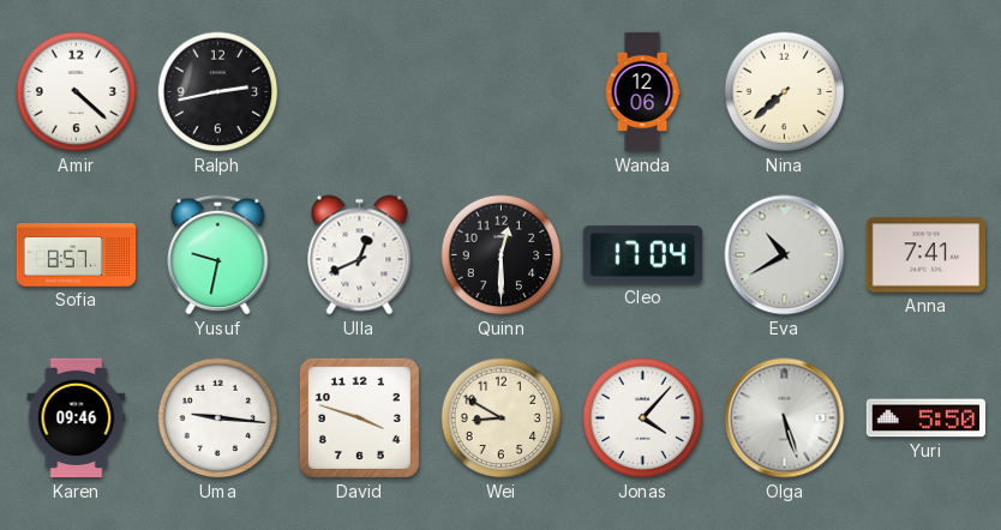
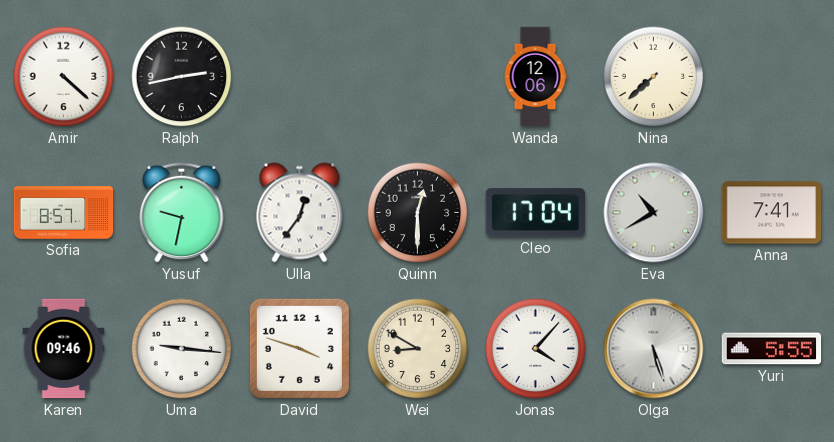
Ulla: 12:41 -> 12:36 (300, 213)
Yuri: 5:50 -> 5:55 (772, 349)
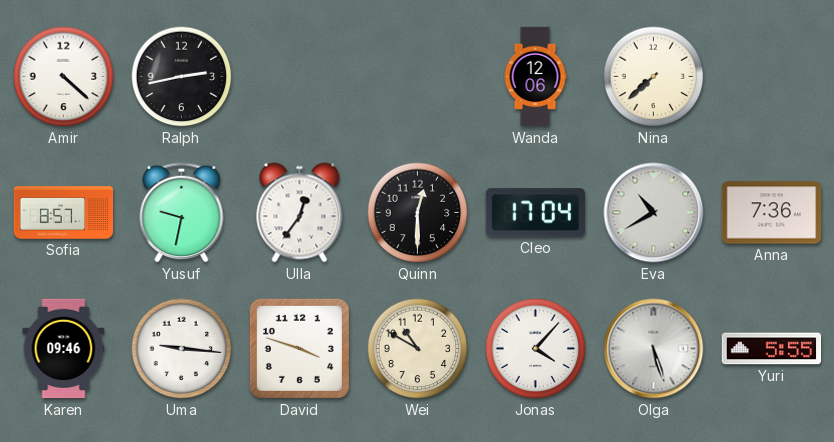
Anna: 7:41 -> 7:36 (772, 213)
Wei: 8:50 -> 10:50 (418, 349)
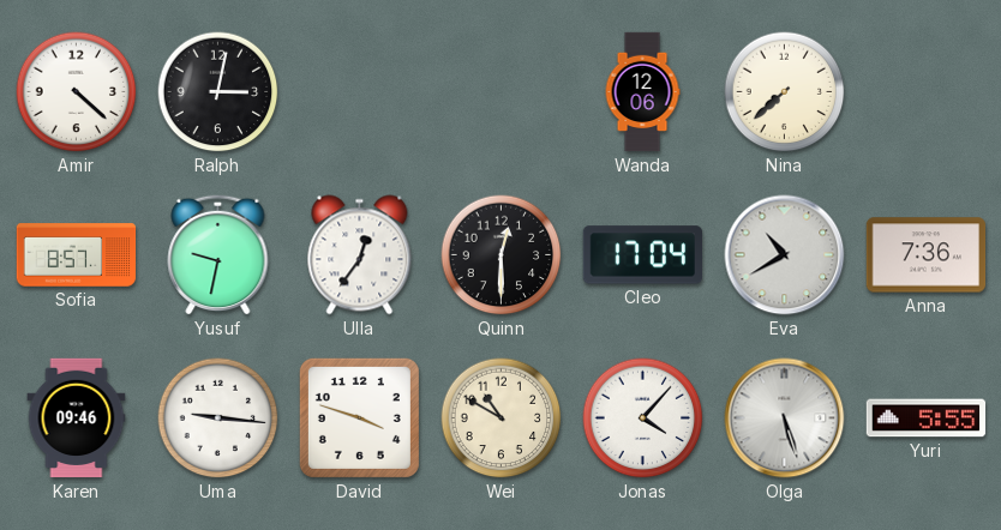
Ralph: 2:43 -> 3:02 (218, 92)
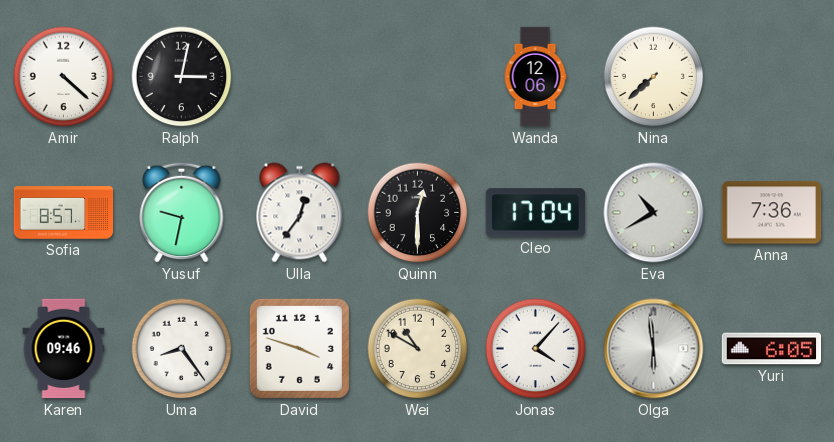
Uma: 9:16 -> 8:24 (182, 349)
Olga: 5:27 -> 5:59 (654, 349)
Yuri: 5:55 -> 6:05 (772, 349)
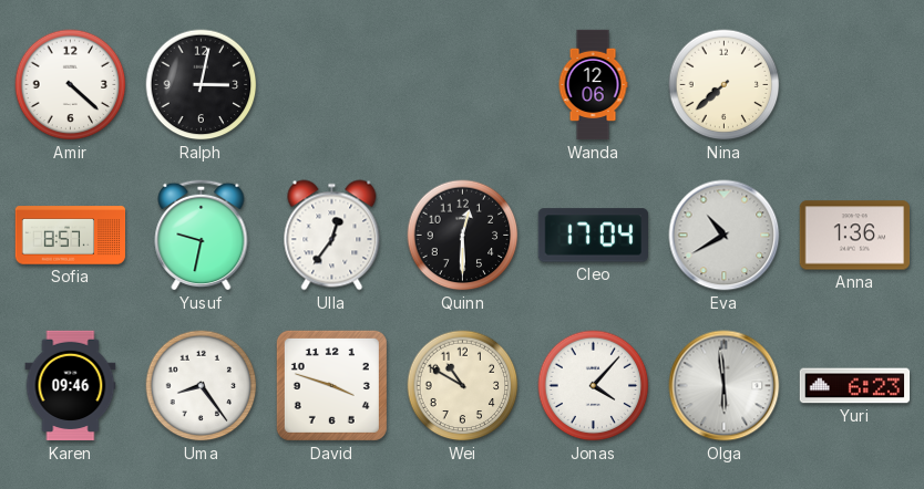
Anna: 7:36 -> 1:36 (855, 236)
Yuri: 6:05 -> 6:23 (855, 386)
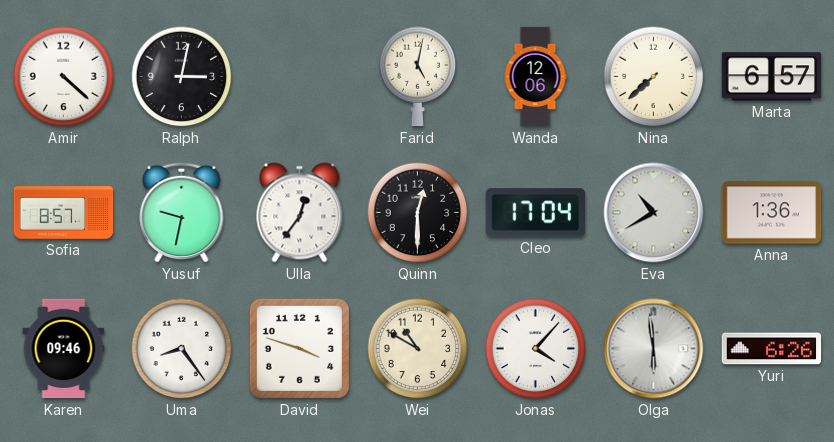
Farid: none -> 5:02 (418, 77)
Marta: none -> 6:57 (772, 77)
Yuri: 6:23 -> 6:26 (772, 349)
